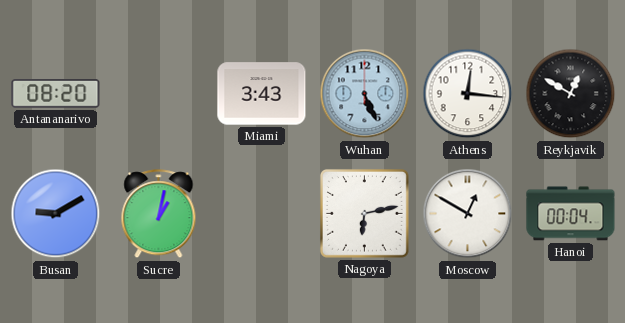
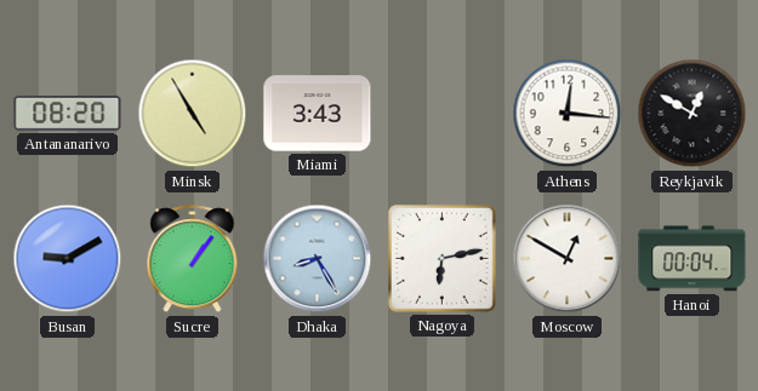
Minsk: none -> 4:55 (193, 114)
Wuhan: 5:26 -> none (365, 94)
Sucre: 1:02 -> 1:06 (193, 259)
Dhaka: none -> 8:25 (318, 259)
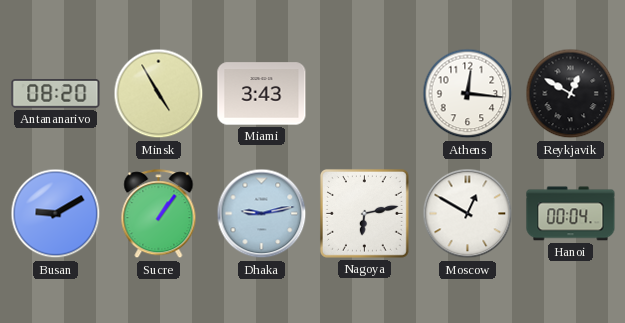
Dhaka: 8:25 -> 9:13 (262, 214)
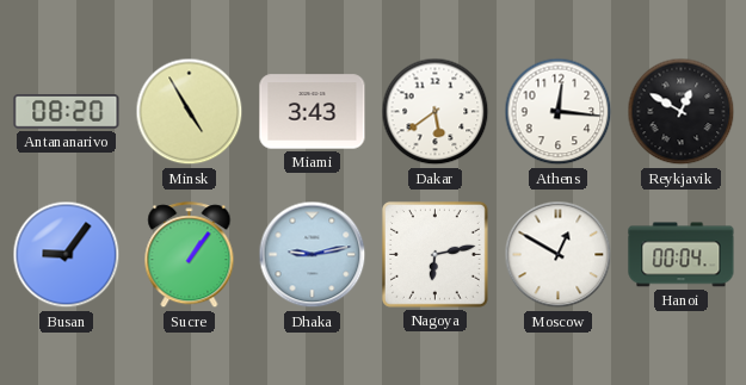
Dakar: none -> 5:39 (436, 112)
Busan: 9:10 -> 9:06 (67, 255)
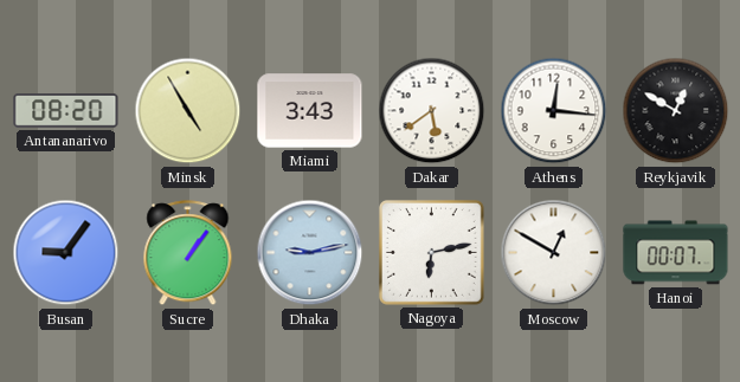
Hanoi: 00:04 -> 00:07 (676, 253)
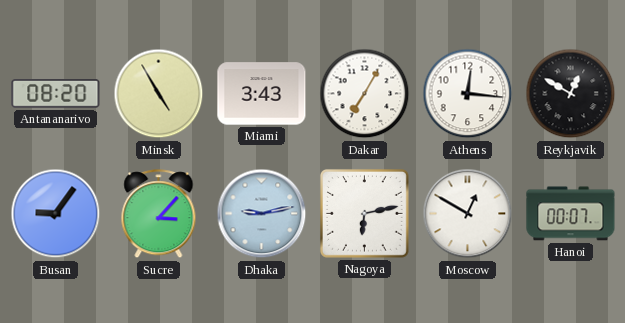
Dakar: 5:39 -> 7:05 (365, 94)
Sucre: 1:06 -> 3:07 (159, 214)
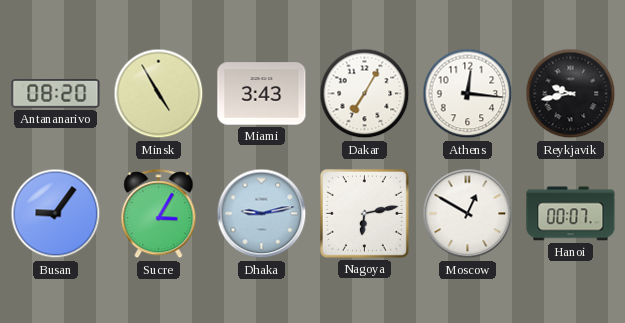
Reykjavik: 12:50 -> 9:43 (571, 94)
Sucre: 3:07 -> 3:05 (159, 214)
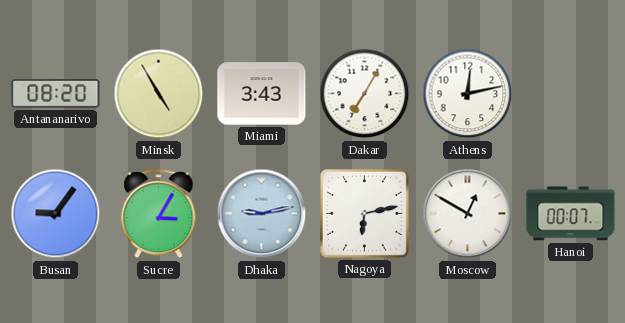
Athens: 12:16 -> 12:13 (468, 94)
Reykjavik: 9:43 -> none (571, 94)
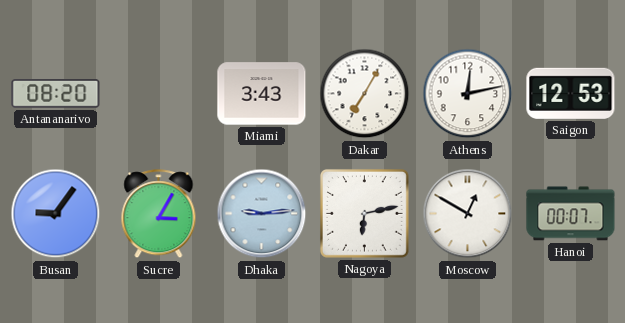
Minsk: 4:55 -> none (159, 94)
Saigon: none -> 12:53 (571, 93)
Dhaka: 9:13 -> 9:14 (262, 214)
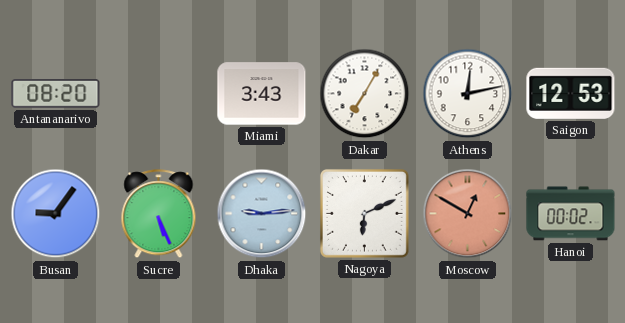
Sucre: 3:05 -> 5:26 (159, 214)
Nagoya: 6:13 -> 6:11 (364, 213)
Moscow dial: white -> salmon (468, 214)
Hanoi: 00:07 -> 00:02 (571, 214)
